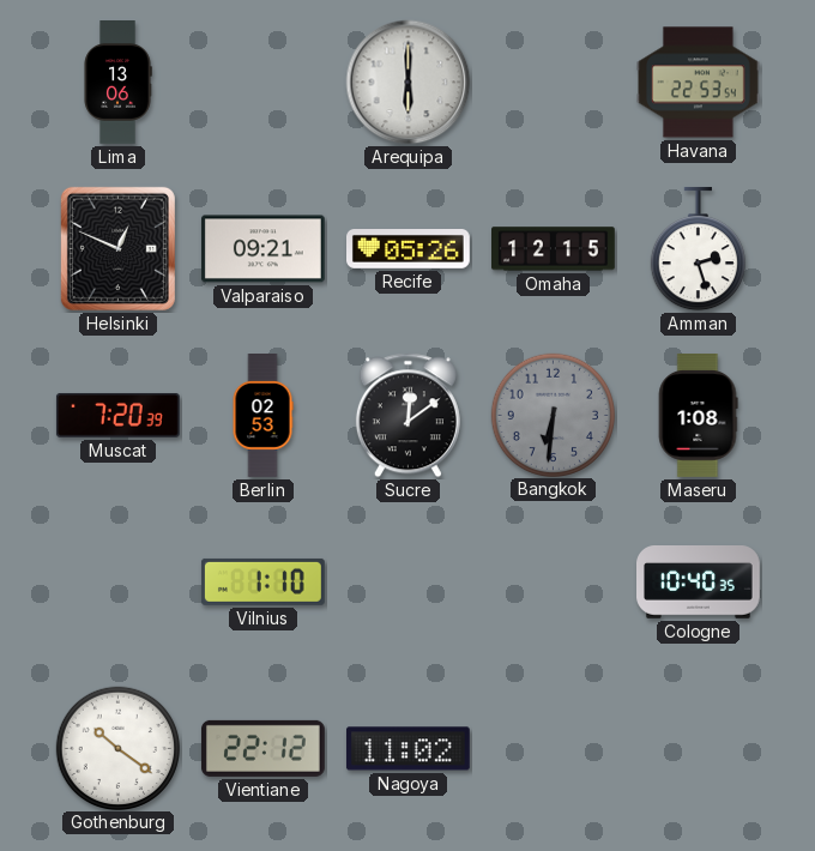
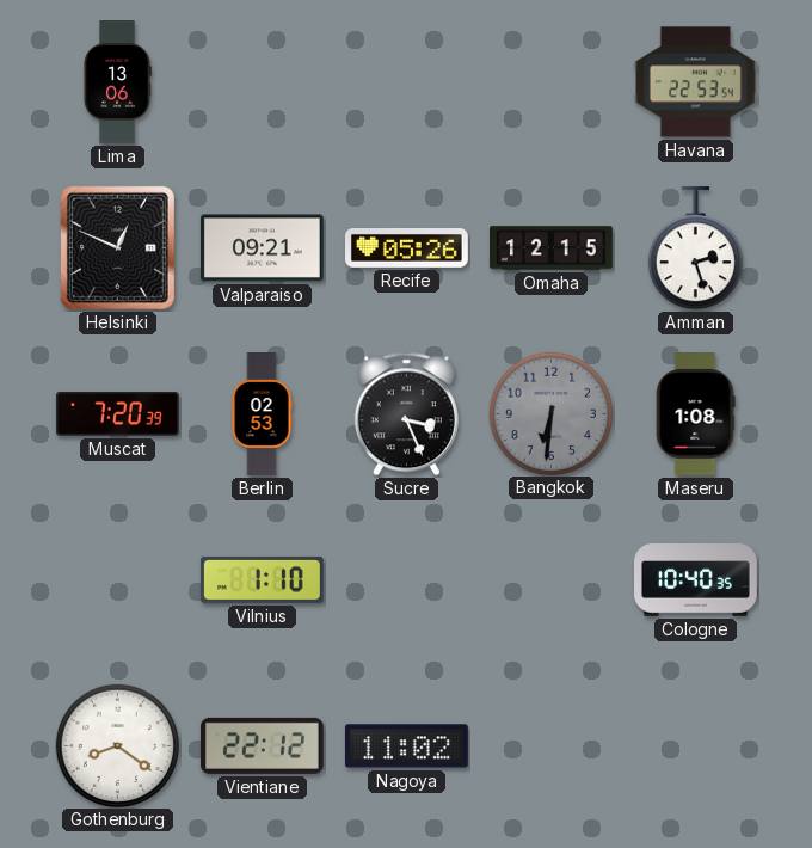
Arequipa: 6:00 -> none (409, 83)
Sucre: 12:09 -> 3:26 (406, 414)
Gothenburg: 10:21 -> 8:21 (117, 745)
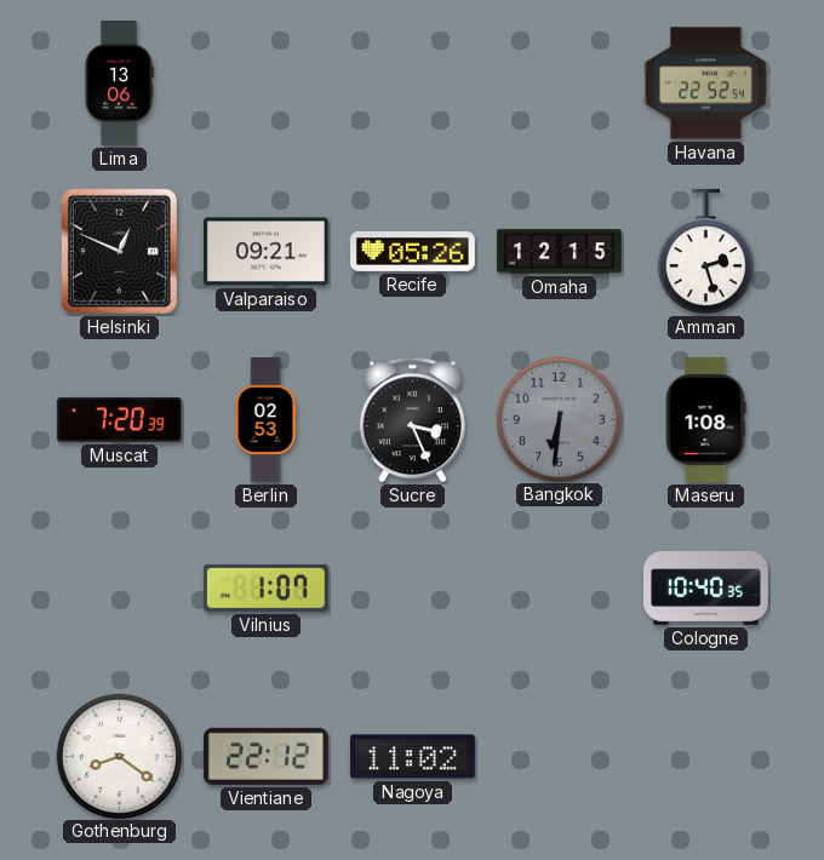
Havana: 22:53 -> 22:52 (706, 84)
Vilnius: 1:10 -> 1:07 (265, 587)
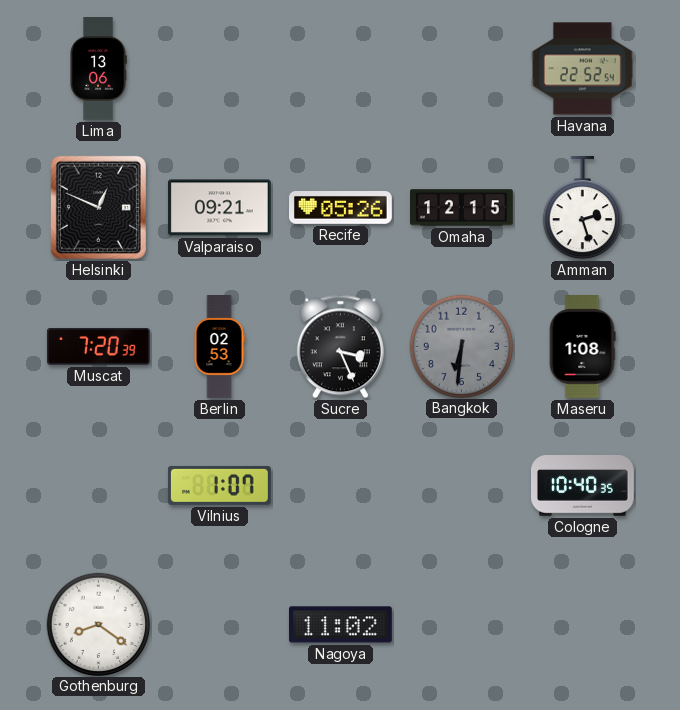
Vientiane: 22:12 -> none (265, 756)
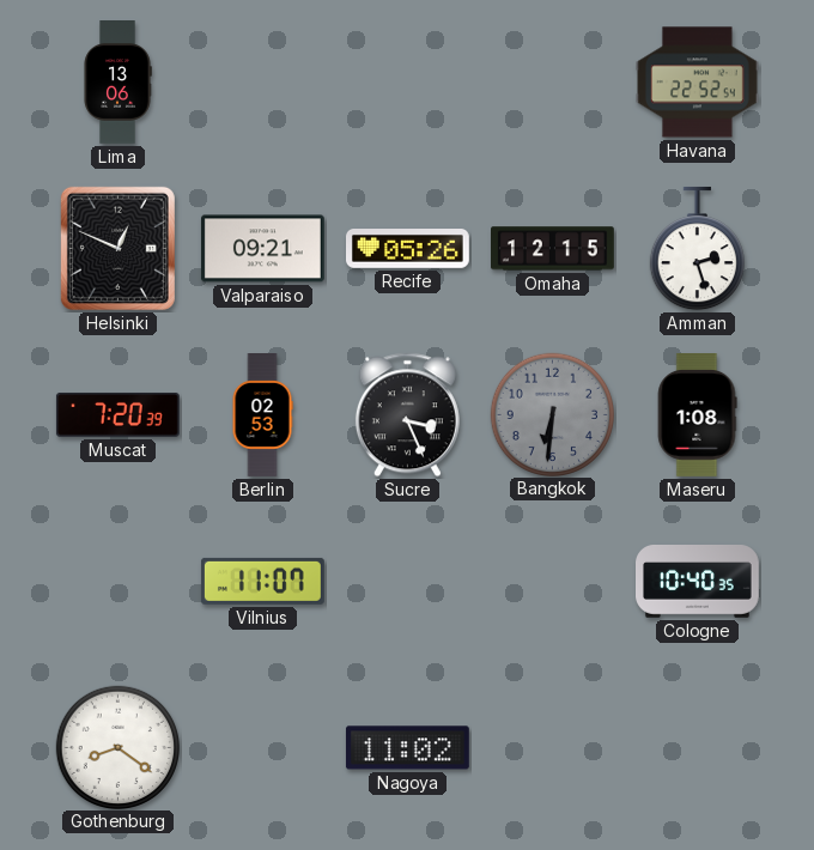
Vilnius: 1:07 -> 11:07 (262, 581)
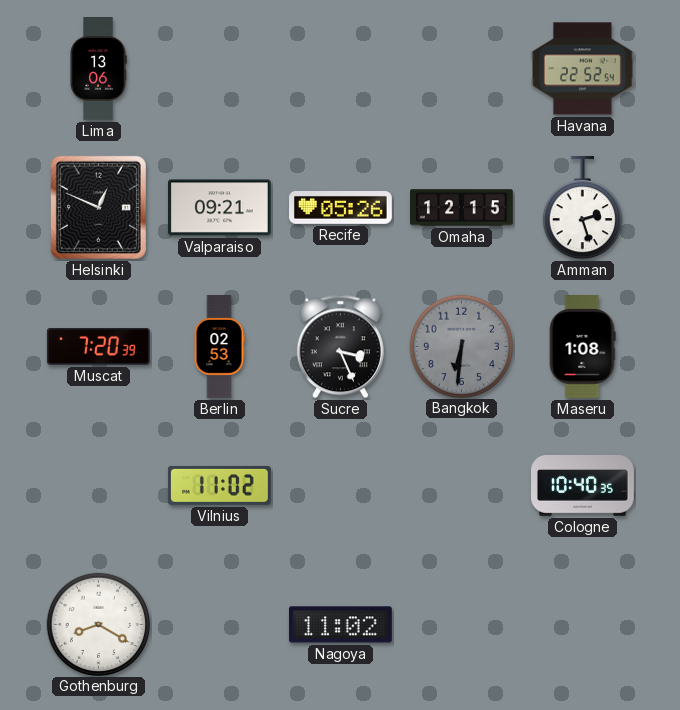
Vilnius: 11:07 -> 11:02 (219, 485)
Gothenburg: 8:21 -> 8:20 (98, 624)
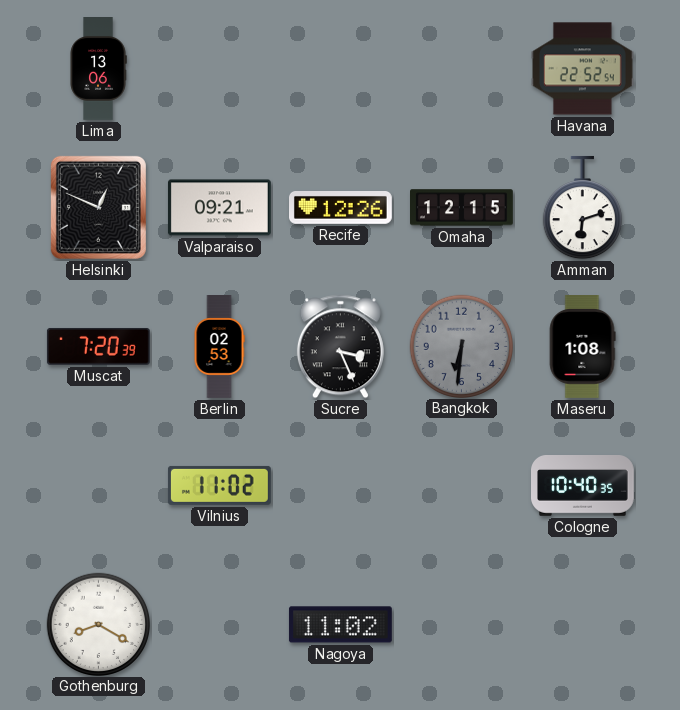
Recife: 05:26 -> 12:26 (341, 208)
Amman: 2:27 -> 6:12 (582, 208)
